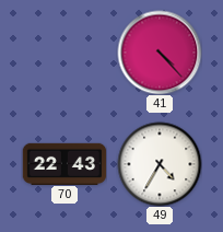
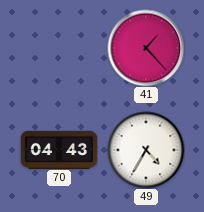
41: 4:23 -> 1:23 (146, 48)
70: 22:43 -> 04:43 (59, 149)
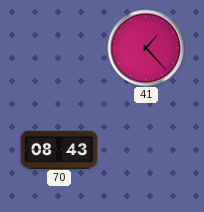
70: 04:43 -> 08:43 (59, 149)
49: 4:35 -> none (146, 150)
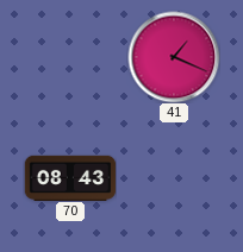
41: 1:23 -> 1:19 (174, 57)
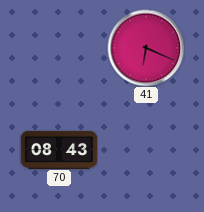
41: 1:19 -> 6:19 (146, 48)
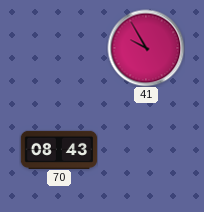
41: 6:19 -> 9:55 (146, 48)
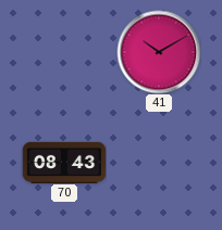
41: 9:55 -> 10:10 (159, 52)
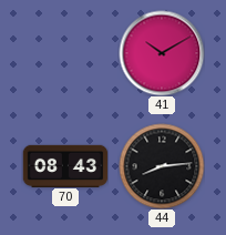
44: none -> 8:14 (162, 166)
